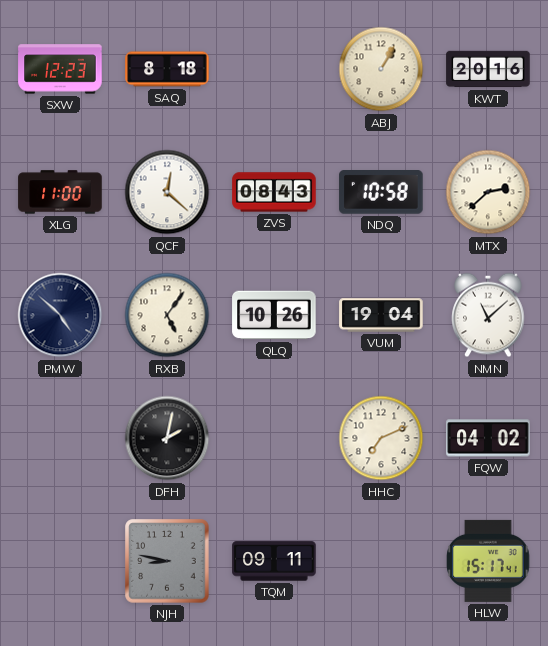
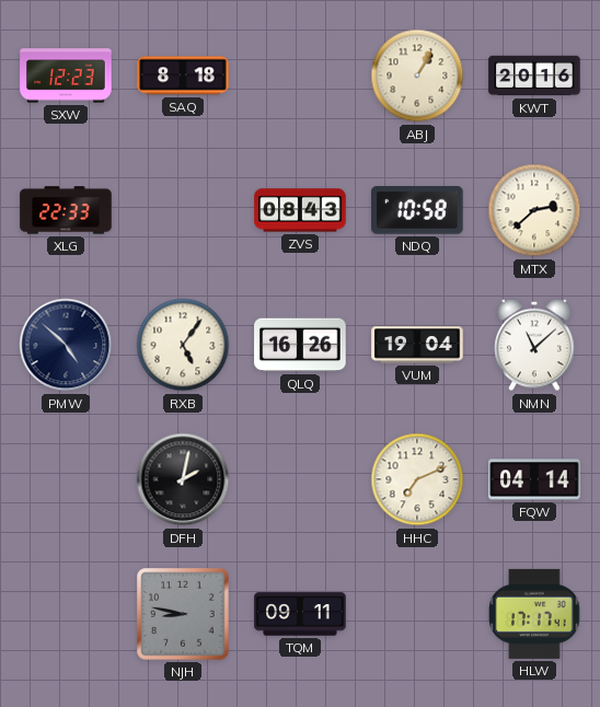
XLG: 11:00 -> 22:33 (66, 210)
QCF: 12:22 -> none (167, 192)
QLQ: 10:26 -> 16:26 (300, 345)
FQW: 04:02 -> 04:14 (534, 479)
HLW: 15:17 -> 17:17 (534, 614)
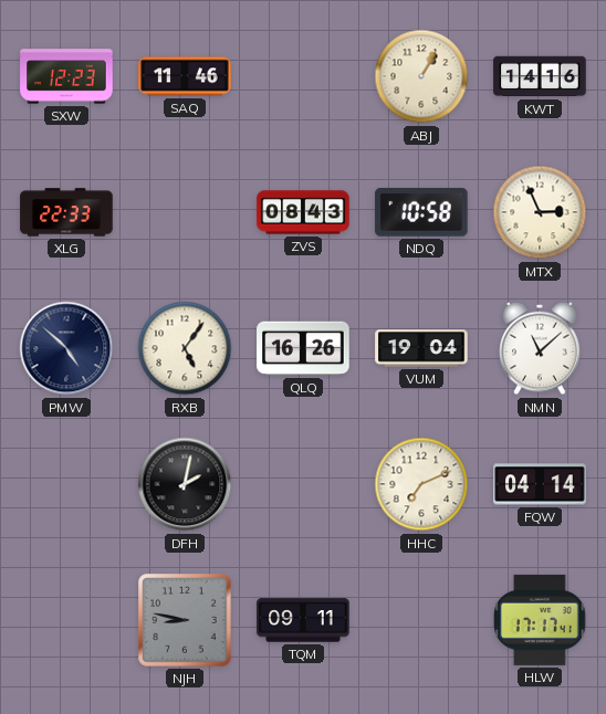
SAQ: 8:18 -> 11:46 (185, 76)
KWT: 20:16 -> 14:16 (540, 76)
MTX: 2:38 -> 2:56 (540, 212)
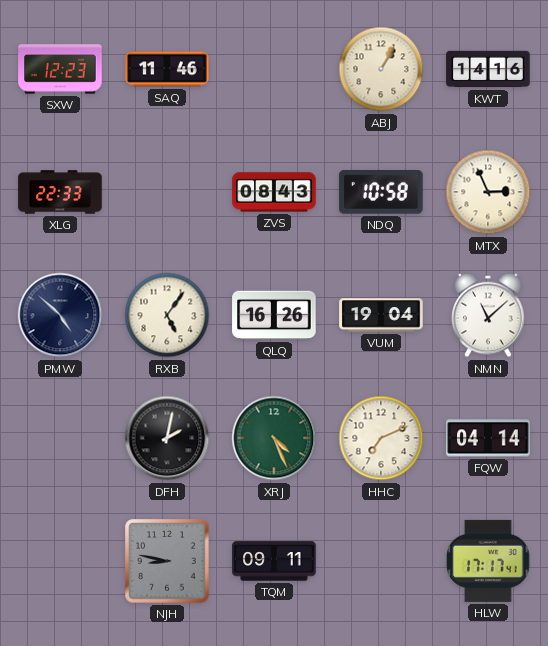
XRJ: none -> 4:26 (274, 438)
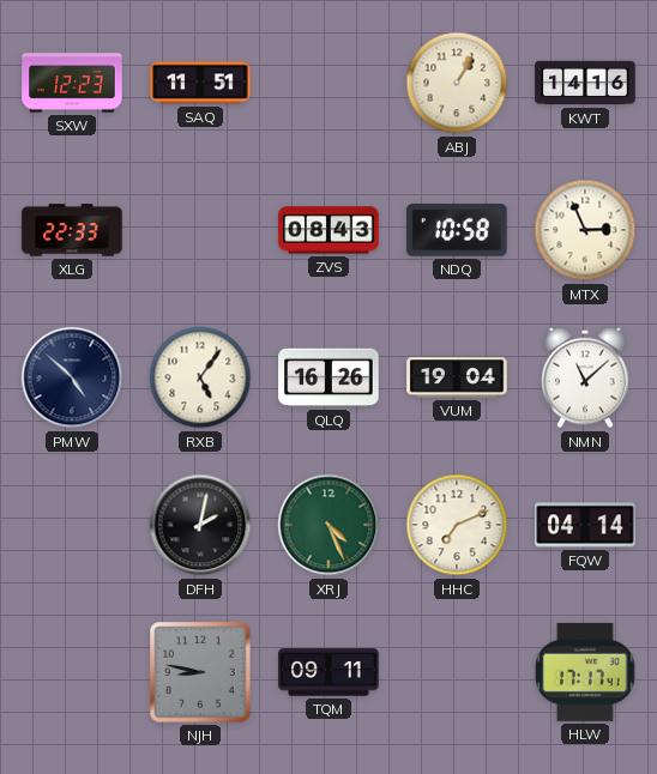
SAQ: 11:46 -> 11:51 (200, 83)
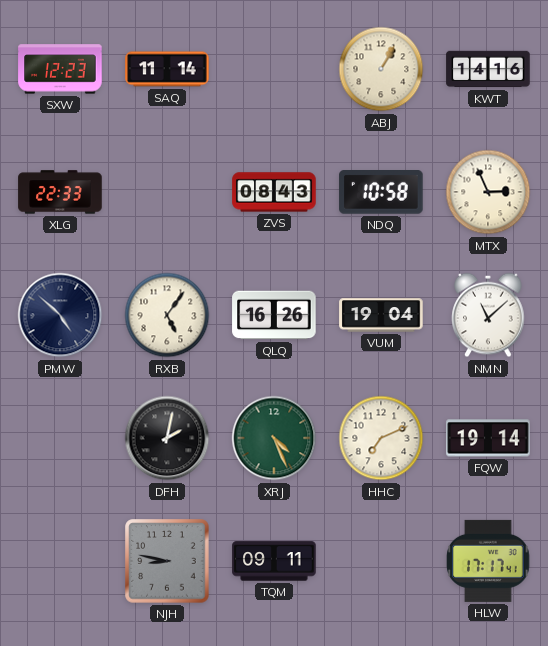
SAQ: 11:51 -> 11:14 (167, 69)
FQW: 04:14 -> 19:14 (488, 438)
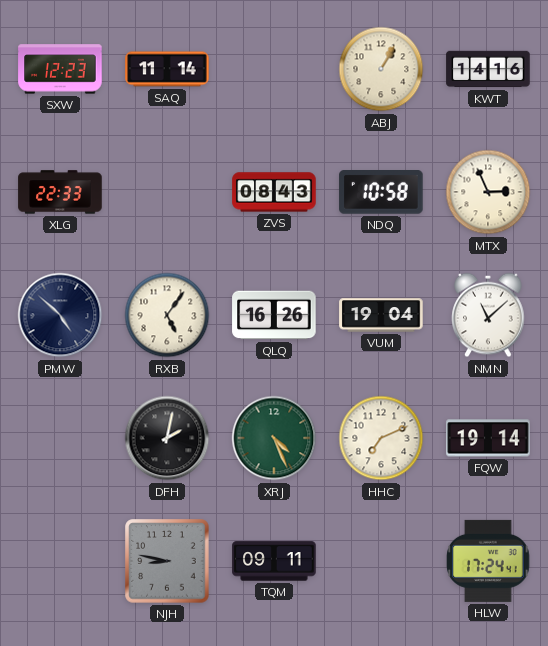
HLW: 17:17 -> 17:24 (488, 561)
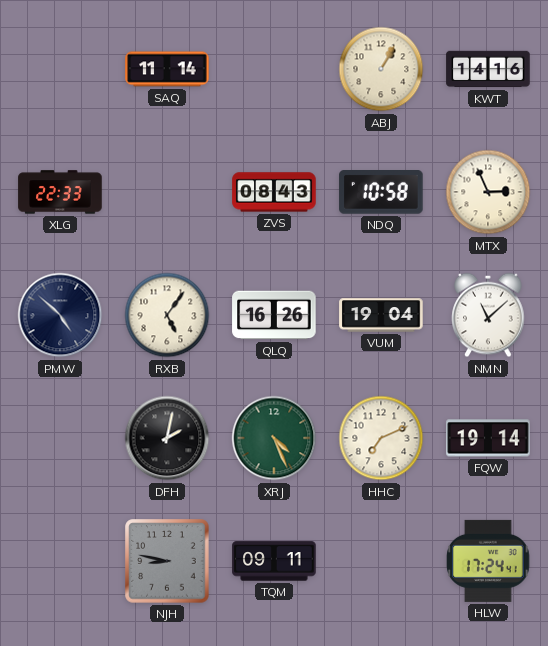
SXW: 12:23 -> none (60, 69)
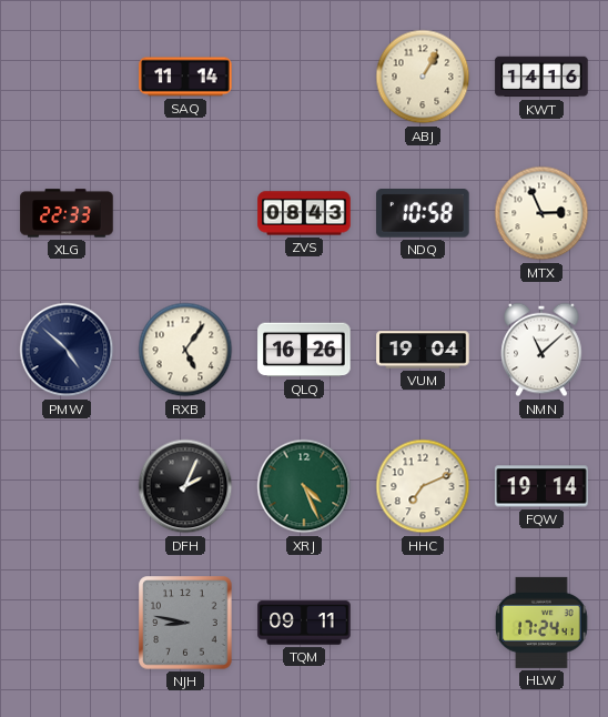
DFH: 2:02 -> 2:04 (185, 486)
